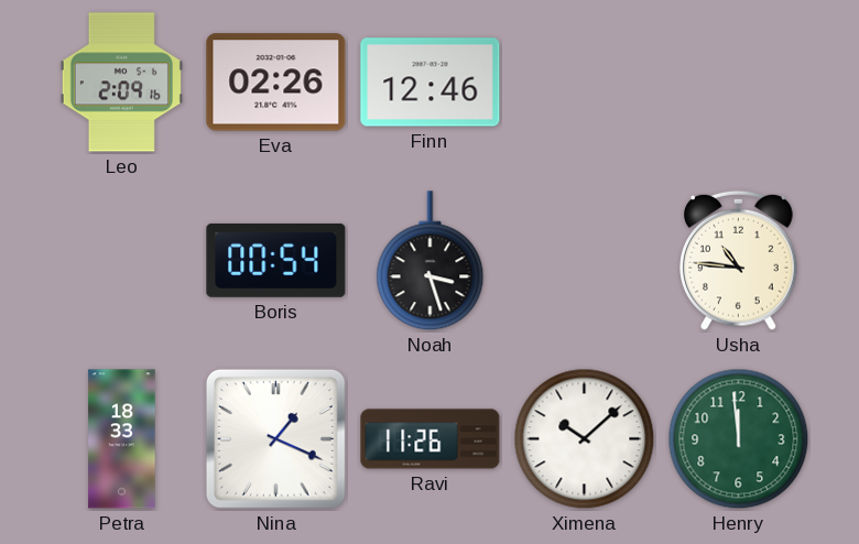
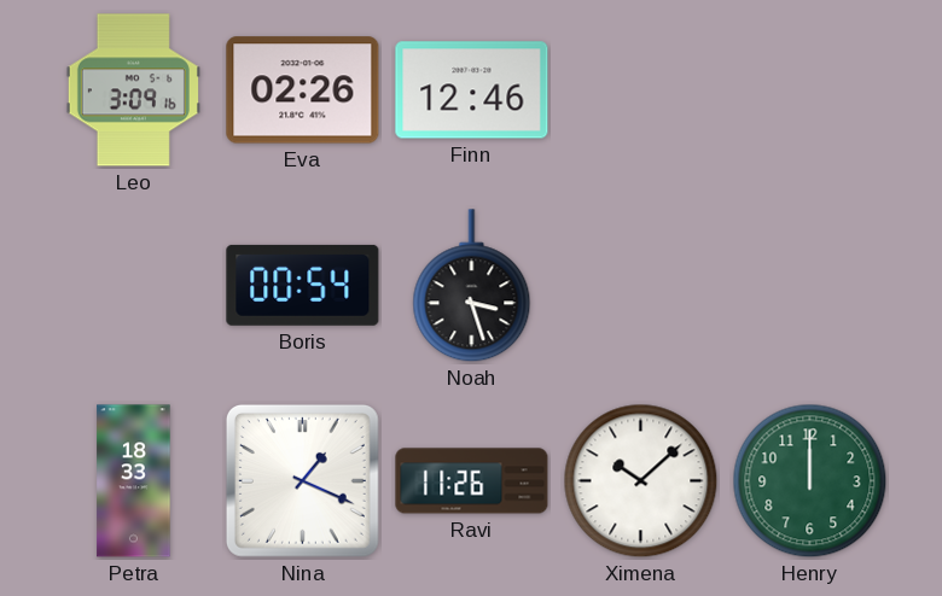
Leo: 2:09 -> 3:09 (133, 90)
Usha: 10:46 -> none (739, 260)
Henry: 11:59 -> 12:00 (810, 481)
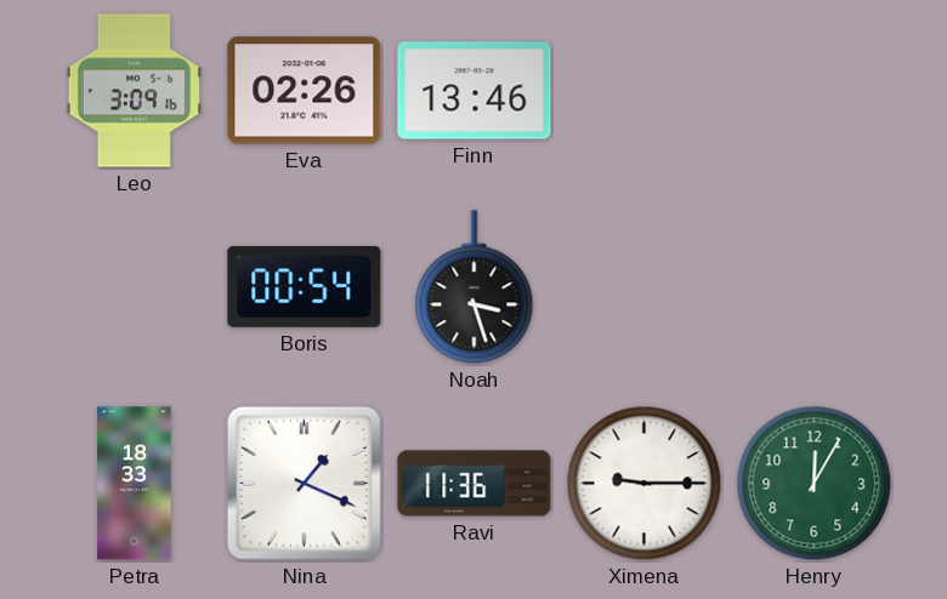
Finn: 12:46 -> 13:46 (475, 91)
Ravi: 11:26 -> 11:36 (475, 484)
Ximena: 10:08 -> 9:15 (645, 484)
Henry: 12:00 -> 12:05 (815, 484)
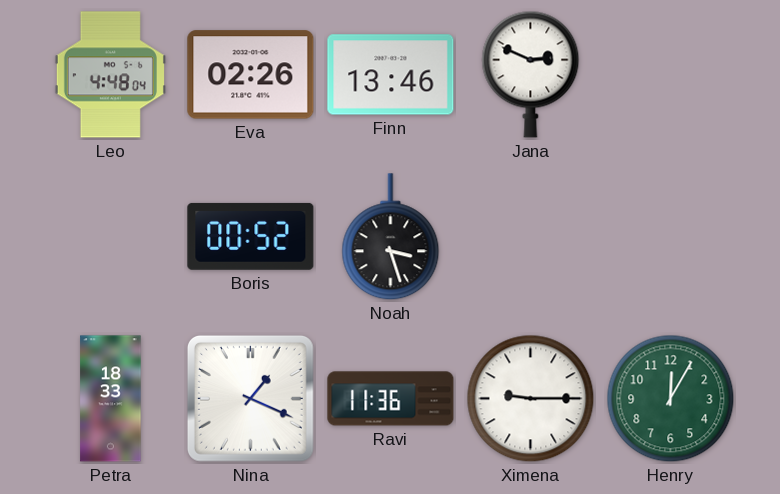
Leo: 3:09 -> 4:48 (110, 75)
Jana: none -> 2:49 (531, 74)
Boris: 00:54 -> 00:52 (251, 236)
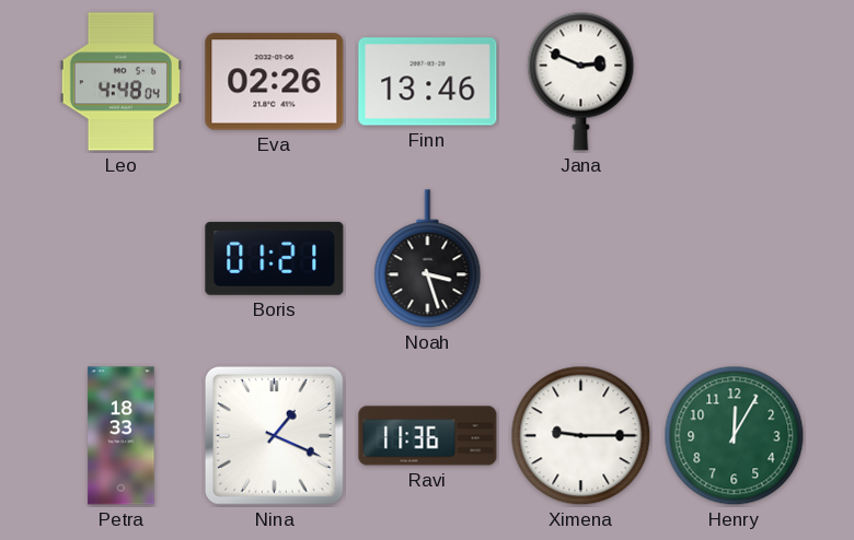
Boris: 00:52 -> 01:21 (275, 258)
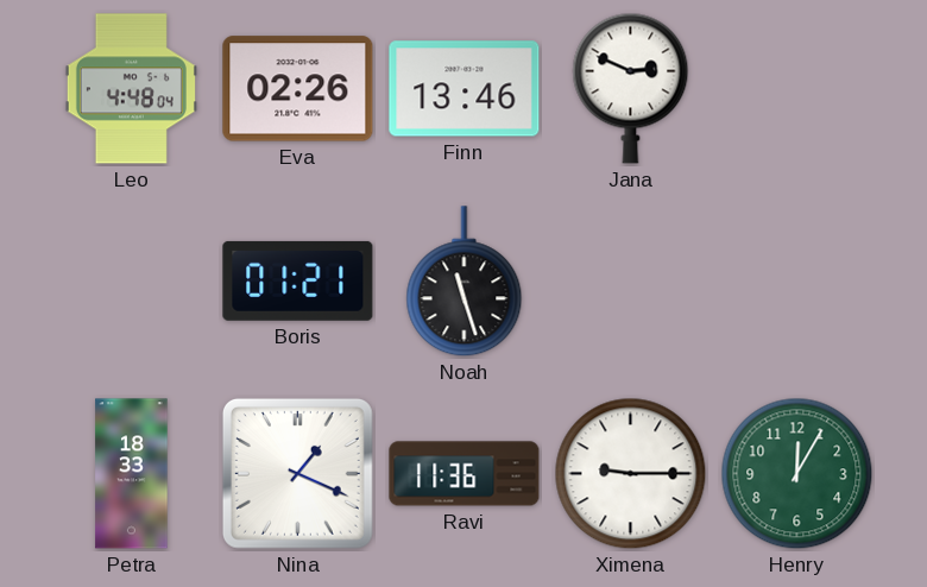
Noah: 3:27 -> 11:27 (465, 282)
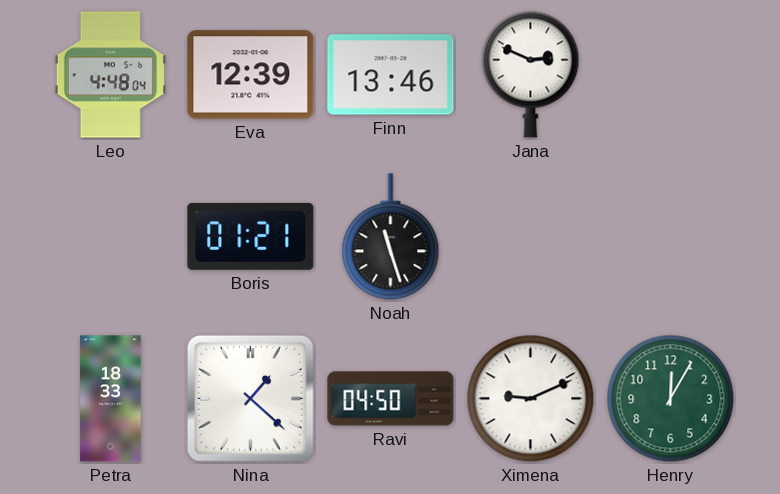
Eva: 02:26 -> 12:39 (251, 75)
Nina: 1:19 -> 1:22 (250, 398)
Ravi: 11:36 -> 04:50 (391, 399)
Ximena: 9:15 -> 9:11 (531, 399)
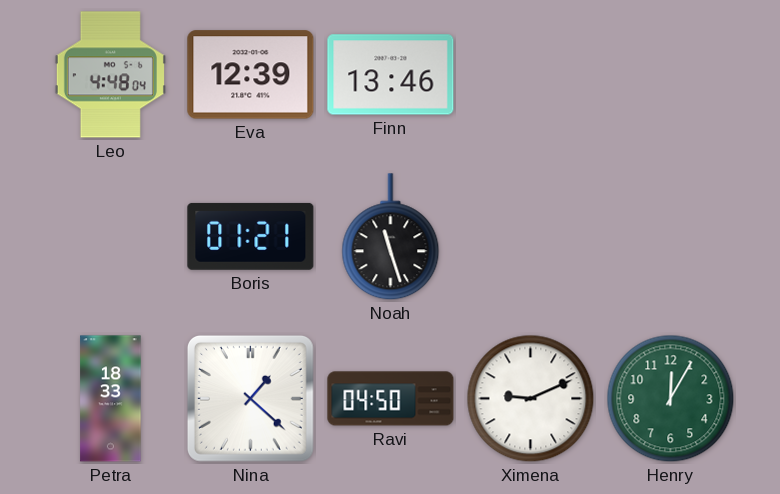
Jana: 2:49 -> none (531, 74)
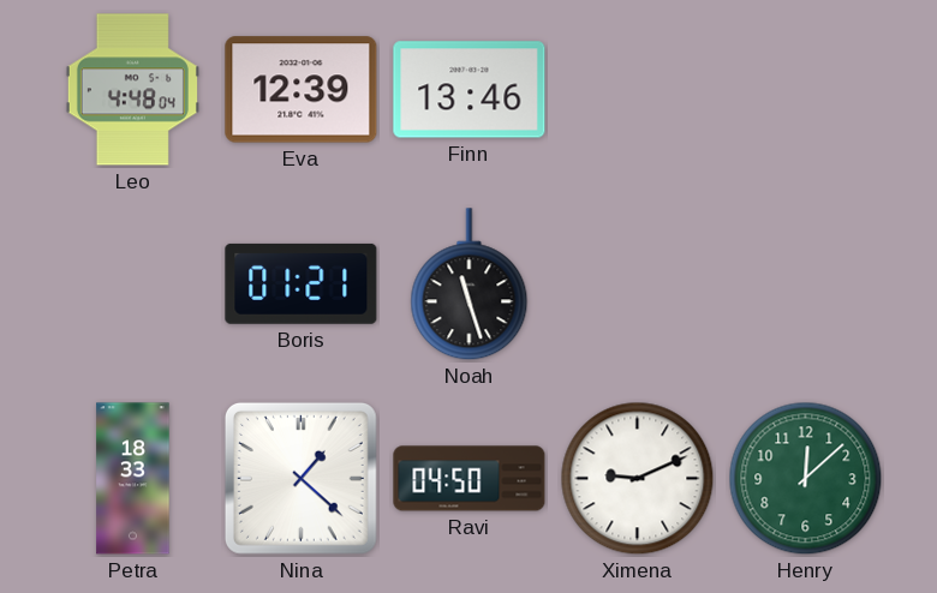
Henry: 12:05 -> 12:08 (806, 479)
